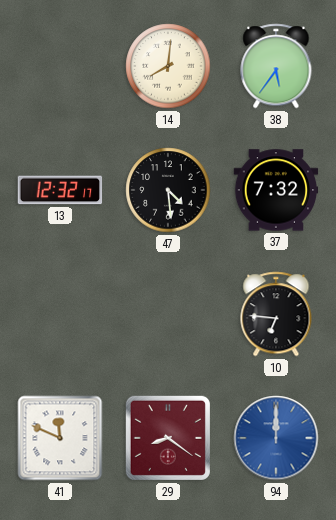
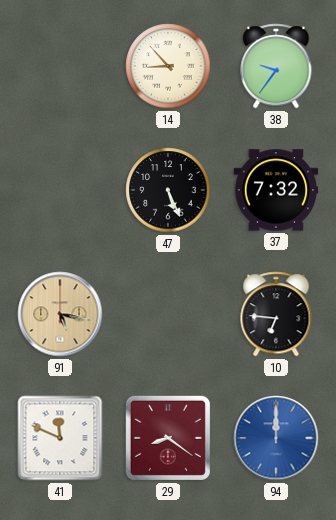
14: 8:01 -> 8:53 (168, 66)
38: 5:36 -> 9:36 (276, 66)
13: 12:32 -> none (60, 190)
47: 4:29 -> 5:26 (168, 190)
91: none -> 5:17 (60, 314)
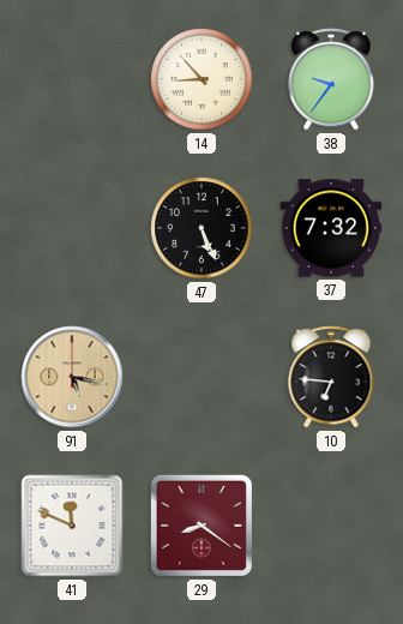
94: 12:00 -> none (276, 438)
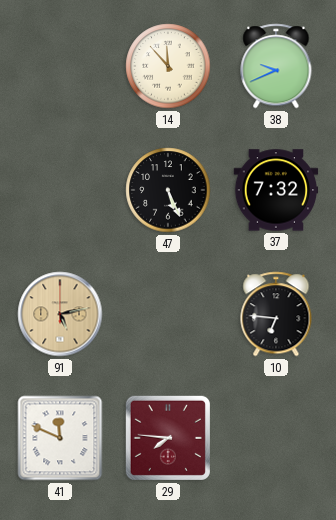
14: 8:53 -> 11:53 (168, 66)
38: 9:36 -> 9:41 (276, 66)
91: 5:17 -> 5:13 (60, 314)
29: 8:21 -> 7:46 (168, 438)
